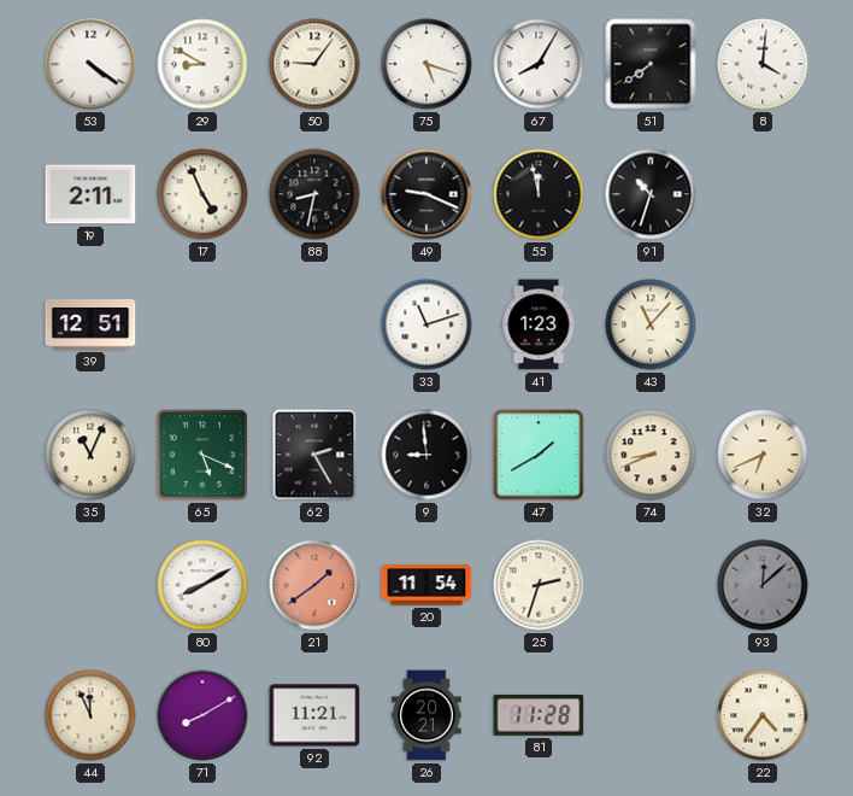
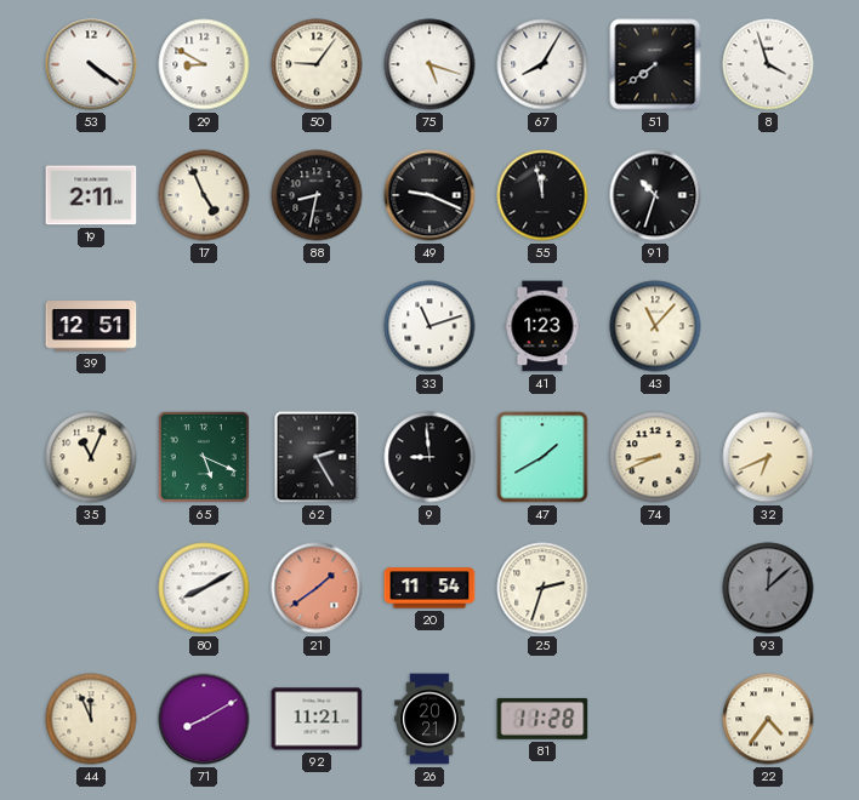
8: 4:01 -> 3:57 (768, 64)
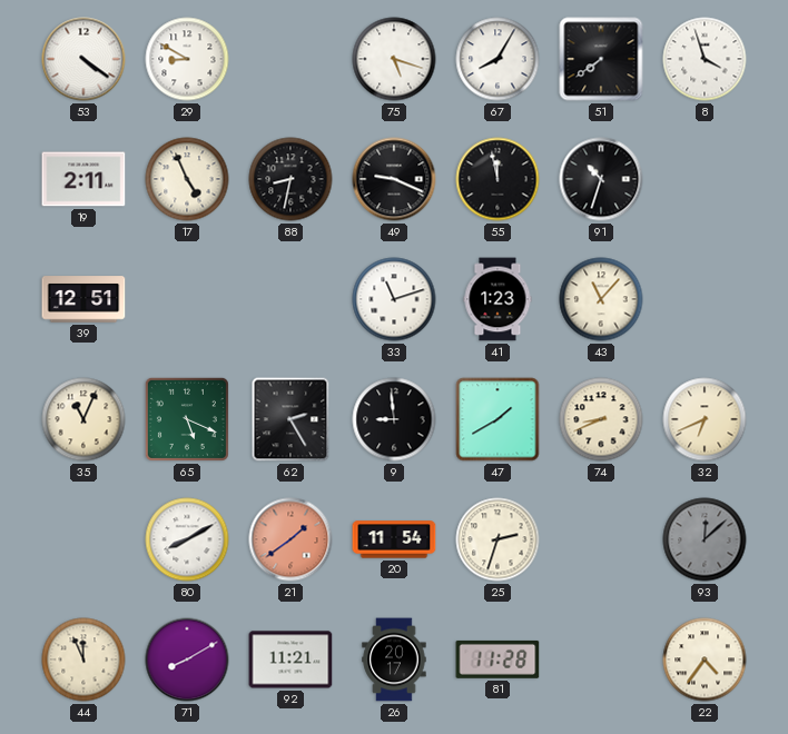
50: 9:06 -> none (317, 64)
26: 20:21 -> 20:17 (394, 659)
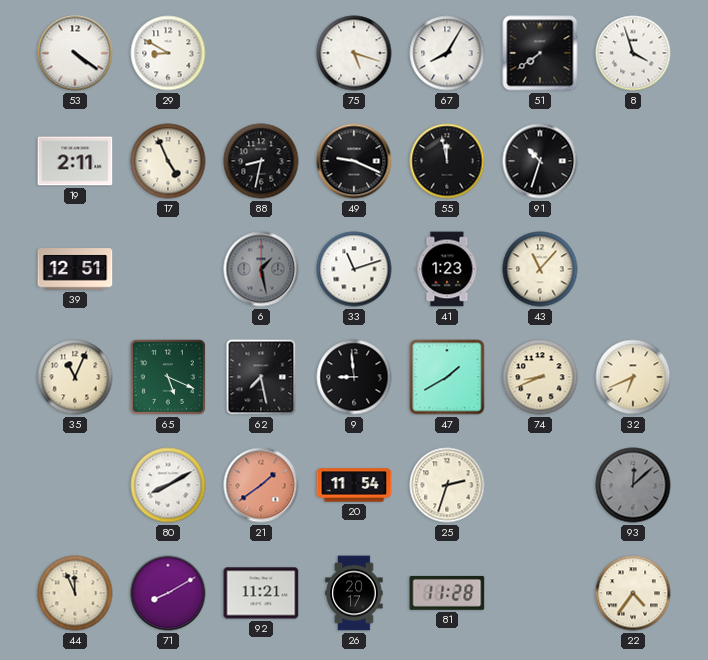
6: none -> 1:28 (261, 269)
62: 2:25 -> 7:28 (261, 377)
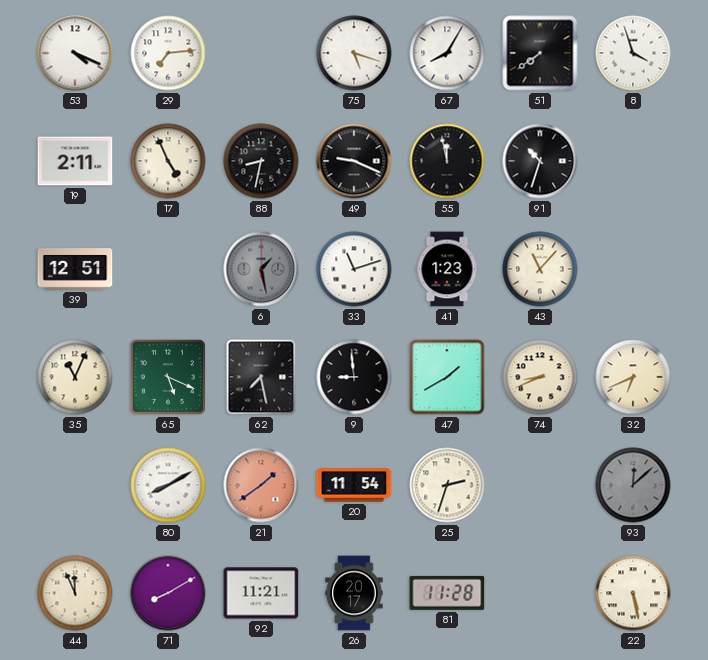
53: 4:21 -> 4:19 (75, 53)
29: 8:50 -> 7:14 (168, 53)
22: 4:36 -> 5:28 (633, 593)
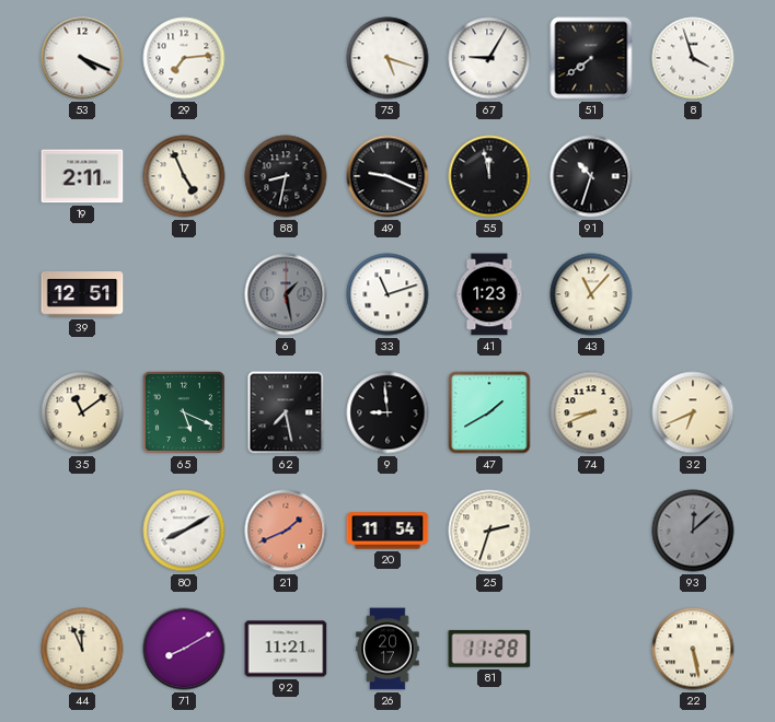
67: 8:05 -> 9:05 (489, 58)
35: 11:04 -> 11:09 (82, 412)
21: 1:39 -> 1:41 (286, 531)
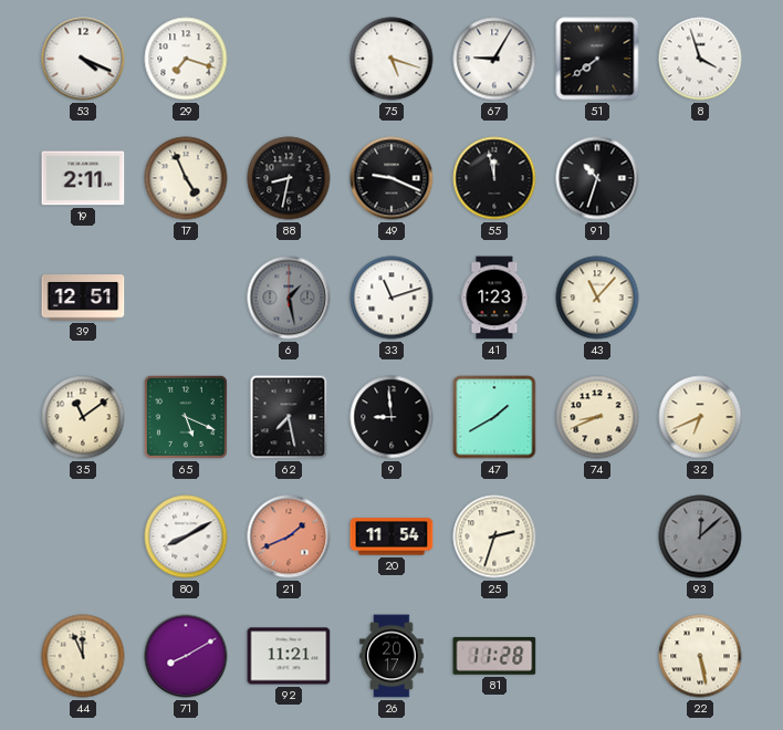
29: 7:14 -> 7:18 (186, 59)
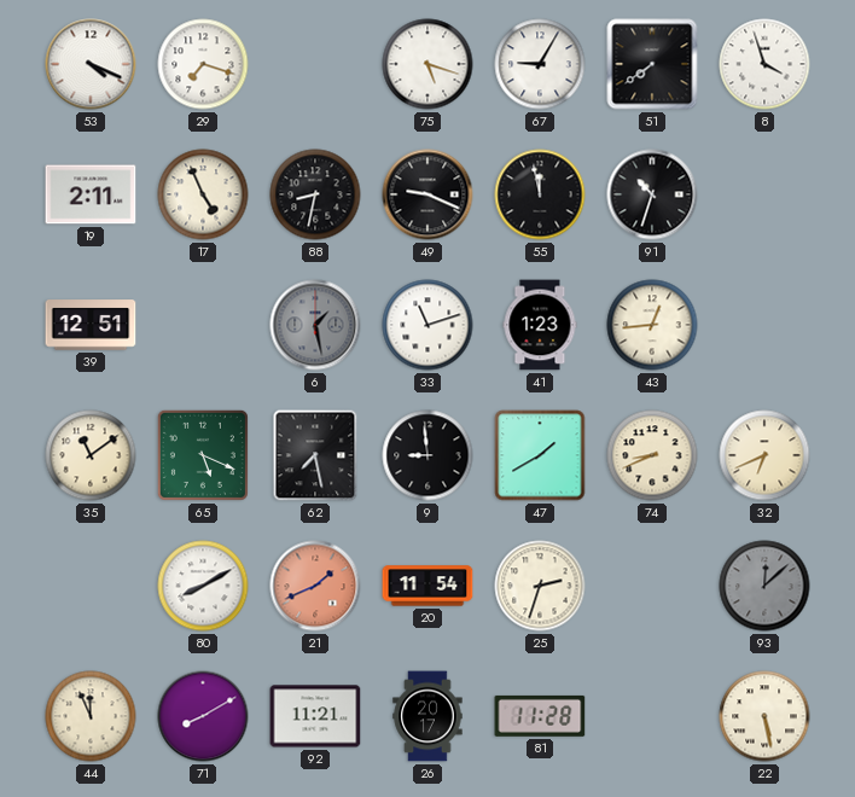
43: 11:07 -> 12:44 (652, 325)
